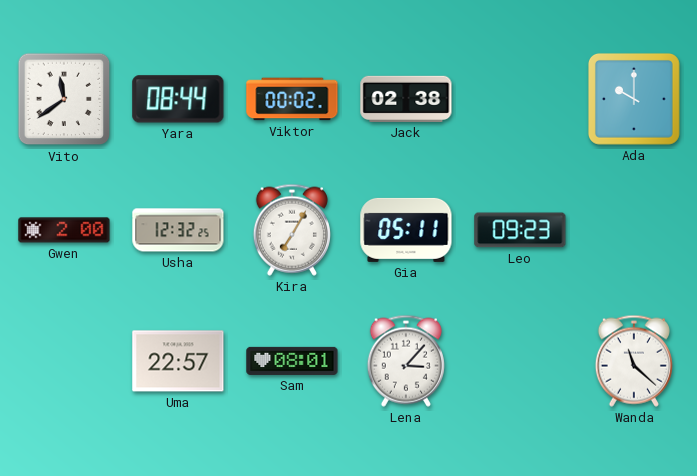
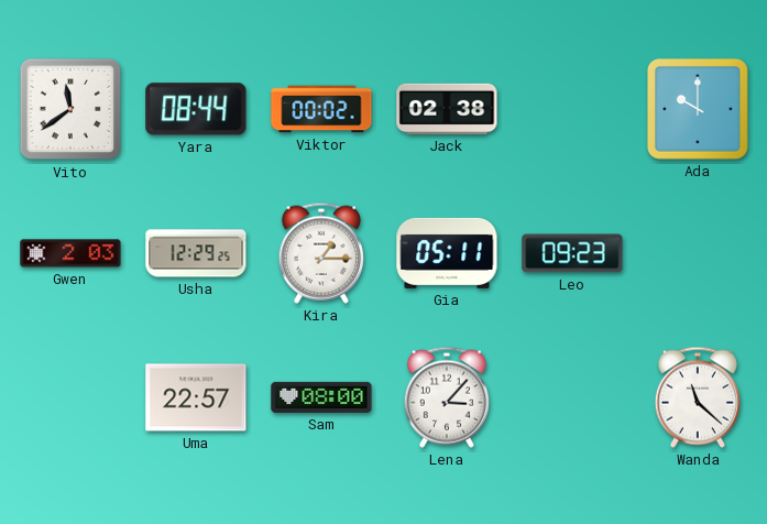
Gwen: 2:00 -> 2:03 (70, 253)
Usha: 12:32 -> 12:29 (196, 253)
Kira: 7:05 -> 1:15 (321, 253)
Sam: 08:01 -> 08:00 (321, 397)
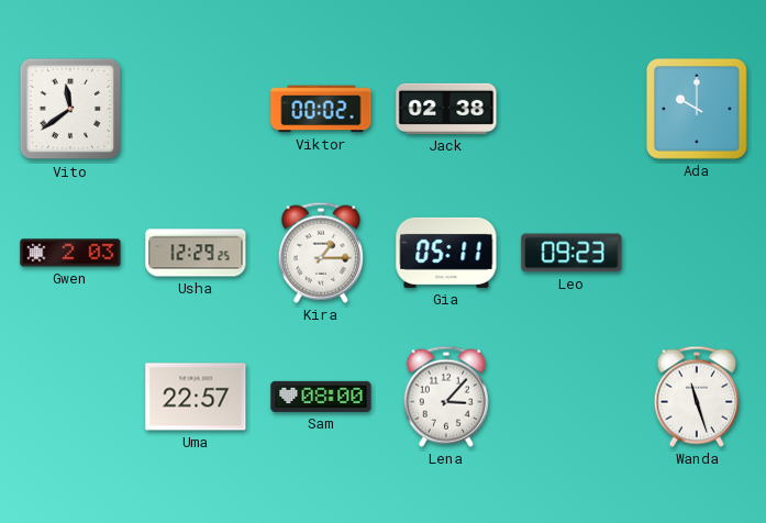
Yara: 08:44 -> none (196, 109)
Wanda: 11:22 -> 11:27 (697, 397)
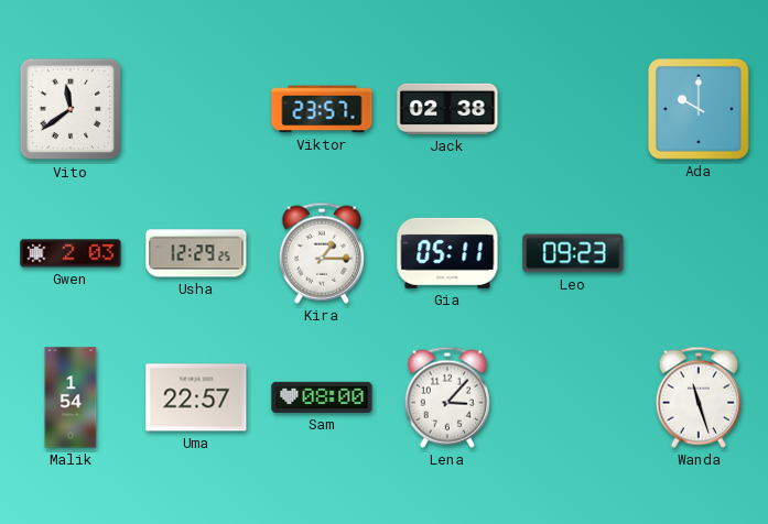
Viktor: 00:02 -> 23:57 (322, 109)
Malik: none -> 1:54 (71, 397)
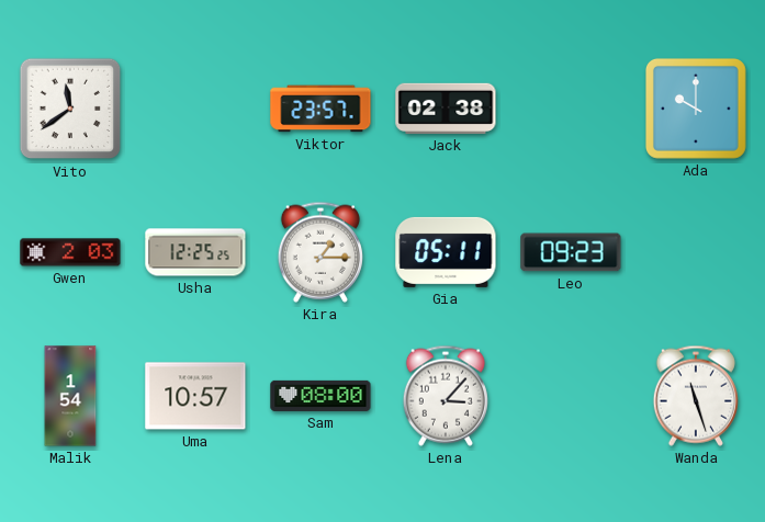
Usha: 12:29 -> 12:25 (195, 252)
Uma: 22:57 -> 10:57 (195, 396)
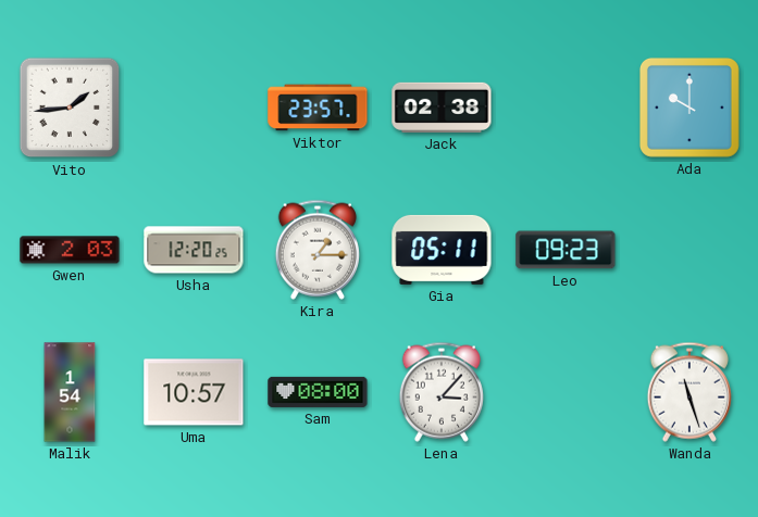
Vito: 11:39 -> 1:44 (70, 108)
Usha: 12:25 -> 12:20 (194, 250)
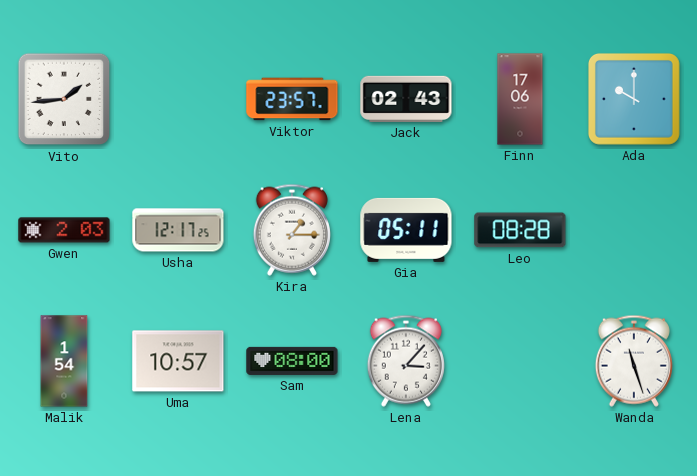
Jack: 02:38 -> 02:43 (406, 99)
Finn: none -> 17:06 (520, 99)
Usha: 12:20 -> 12:17 (178, 230)
Leo: 09:23 -> 08:28 (520, 230)
